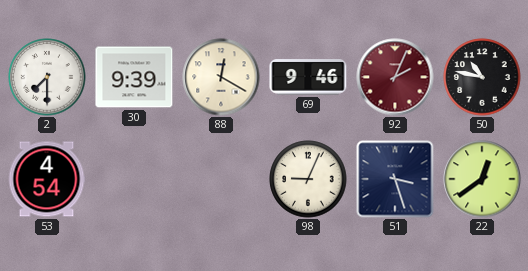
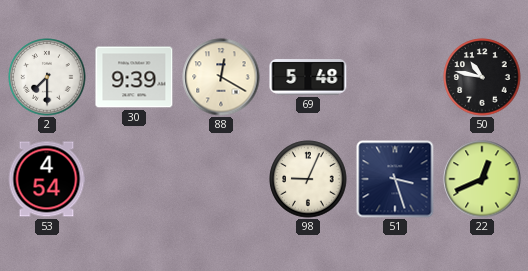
69: 9:46 -> 5:48 (308, 77)
92: 2:04 -> none (395, 77)
22: 12:39 -> 12:41 (482, 179)
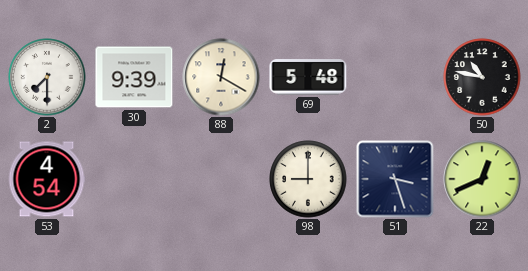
98: 9:04 -> 9:00 (308, 179)
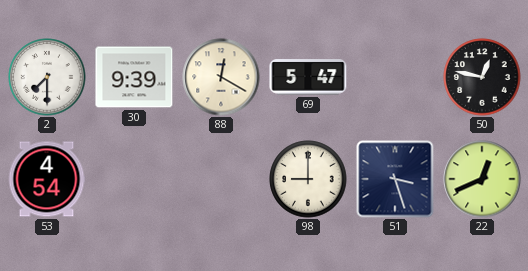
69: 5:48 -> 5:47 (308, 77)
50: 10:47 -> 12:47 (482, 77)
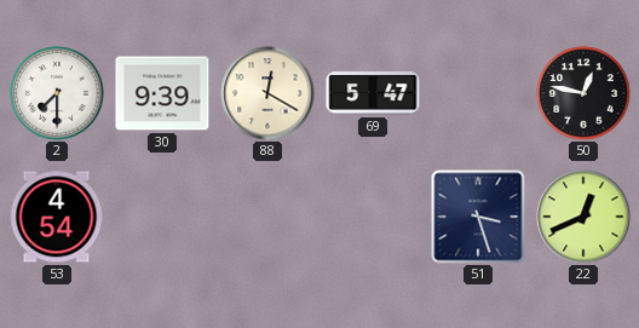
98: 9:00 -> none (308, 179)
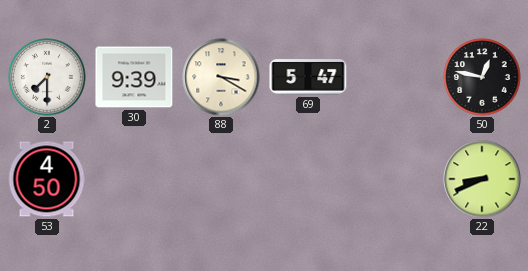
88: 12:20 -> 3:20 (221, 77)
53: 4:54 -> 4:50 (47, 179)
51: 3:27 -> none (478, 217)
22: 12:41 -> 8:41 (482, 179)
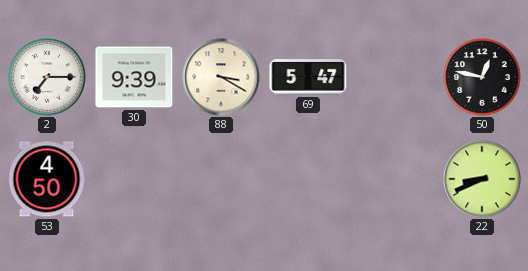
2: 7:30 -> 7:15 (47, 77)
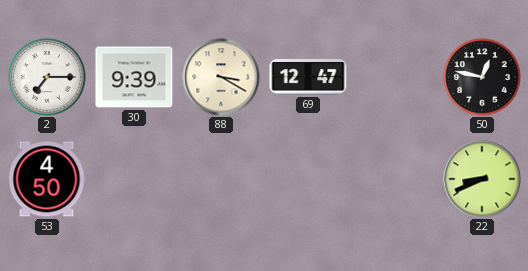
69: 5:47 -> 12:47 (308, 77)
